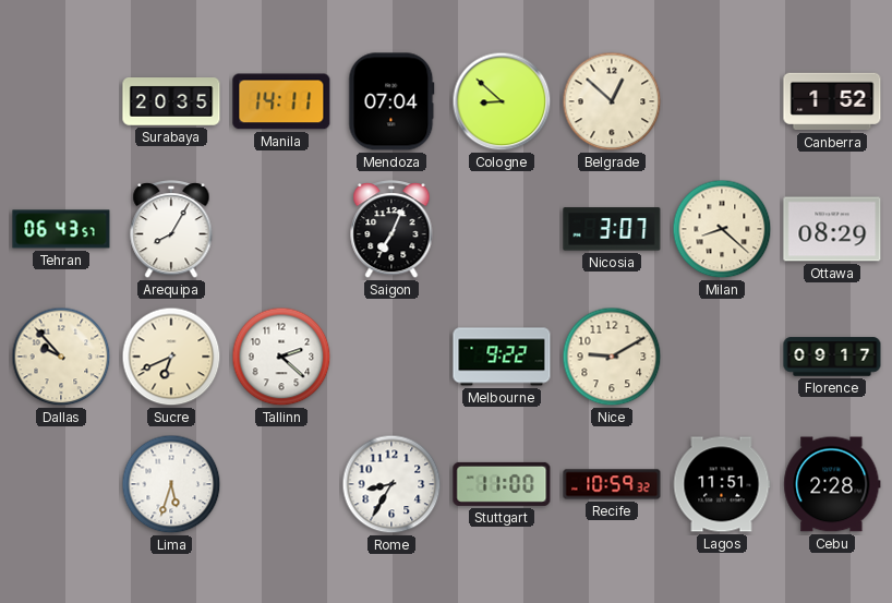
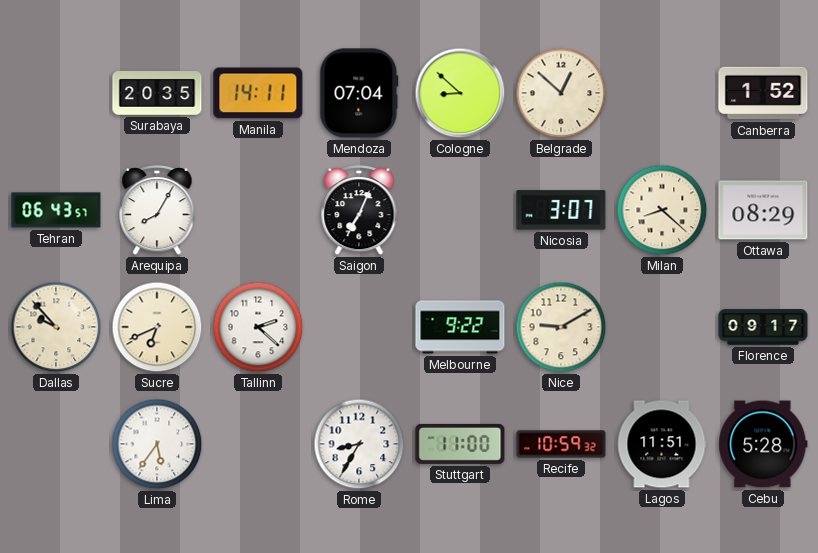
Lima: 5:33 -> 5:36 (157, 444)
Cebu: 2:28 -> 5:28 (763, 444)
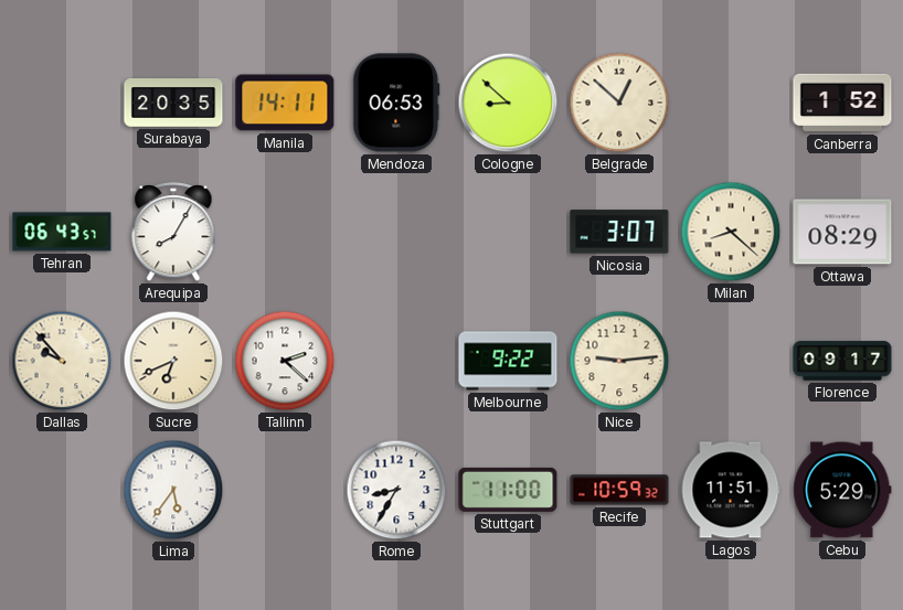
Mendoza: 07:04 -> 06:53 (396, 103)
Saigon: 7:04 -> none (359, 211)
Nice: 9:10 -> 9:14 (619, 361)
Cebu: 5:28 -> 5:29 (842, 490)
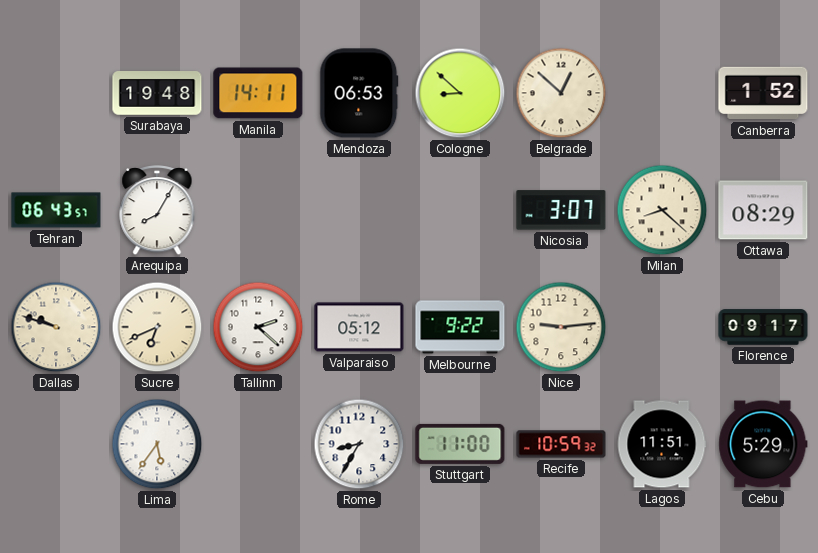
Surabaya: 20:35 -> 19:48 (157, 94)
Dallas: 9:53 -> 9:48 (56, 327)
Valparaiso: none -> 05:12 (359, 327)
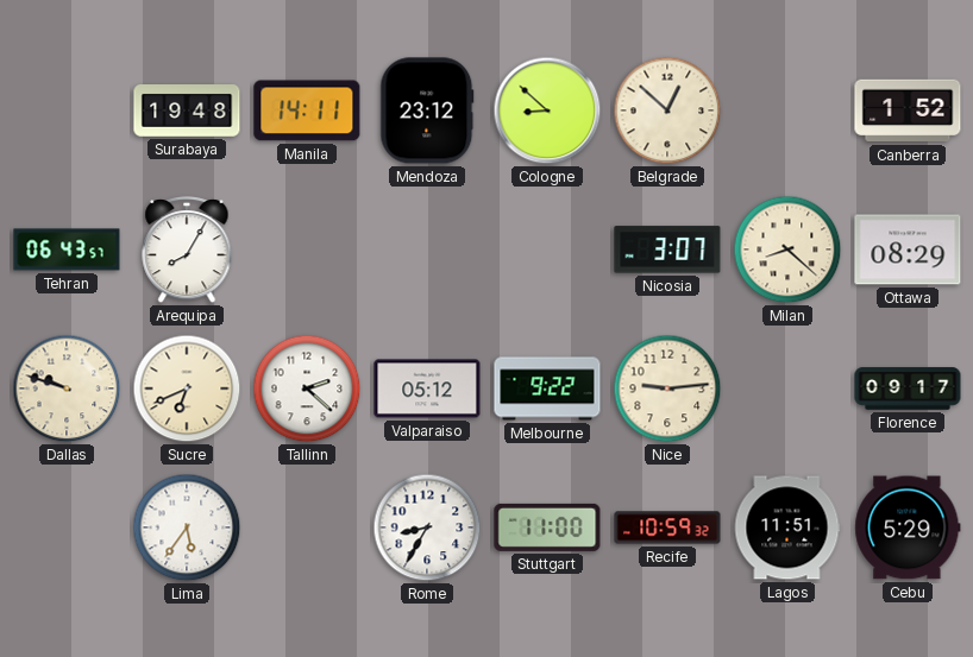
Mendoza: 06:53 -> 23:12 (427, 110)
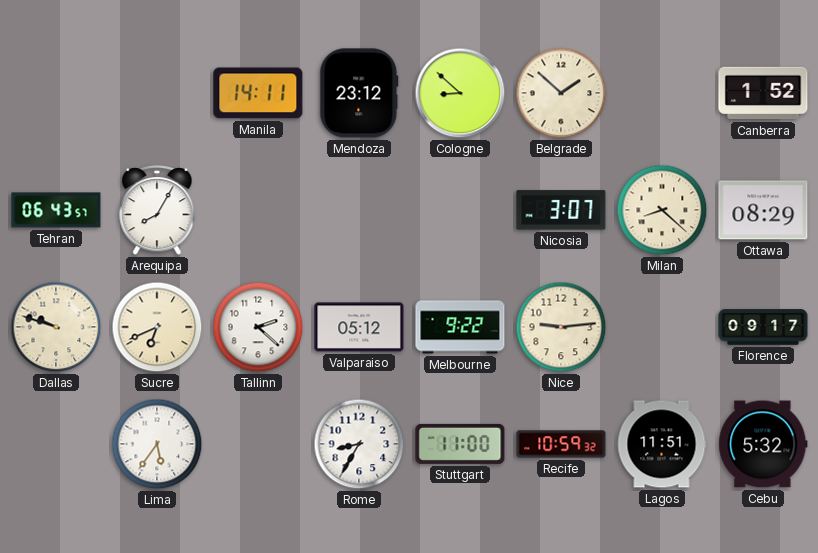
Surabaya: 19:48 -> none (187, 112)
Belgrade: 12:52 -> 1:52 (561, 93)
Cebu: 5:29 -> 5:32 (763, 444)
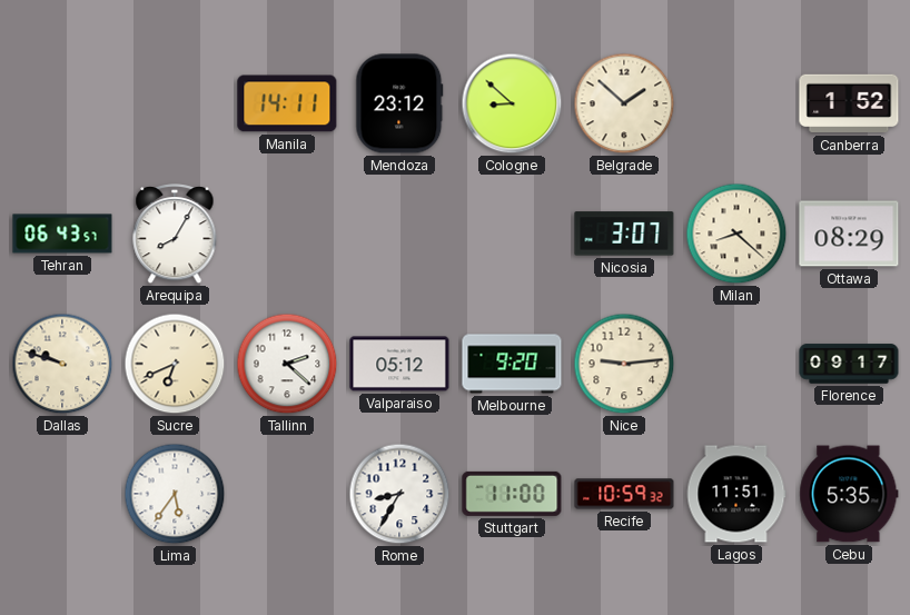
Melbourne: 9:22 -> 9:20 (512, 364)
Cebu: 5:32 -> 5:35 (849, 494)
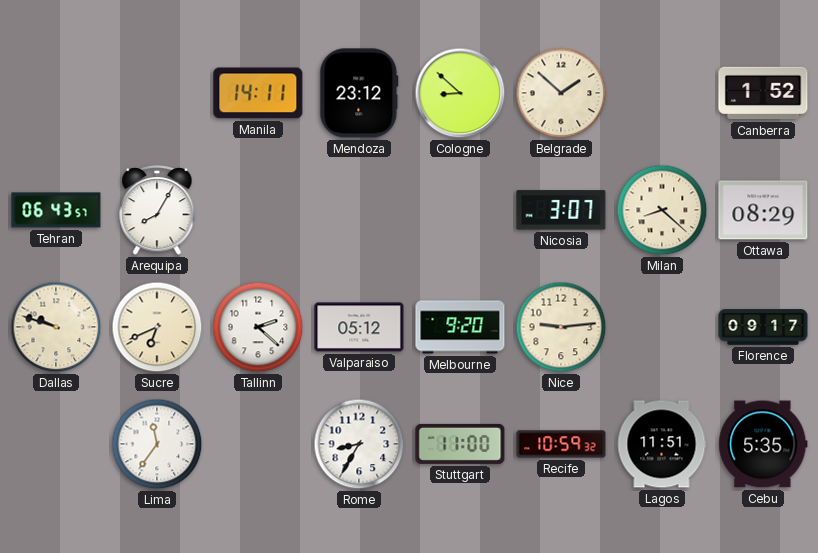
Lima: 5:36 -> 11:36 (157, 444)
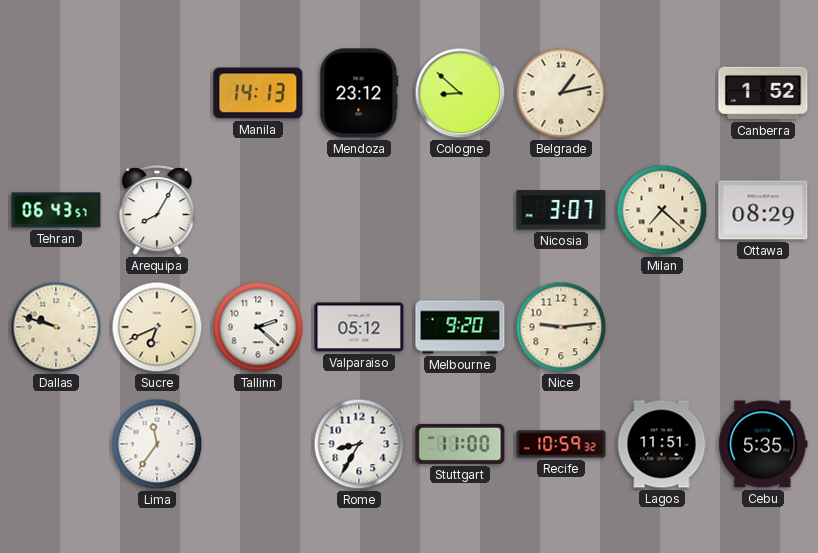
Manila: 14:11 -> 14:13 (258, 93)
Belgrade: 1:52 -> 1:13 (561, 93)
Milan: 8:22 -> 7:22 (662, 210)
Florence: 09:17 -> none (763, 327)
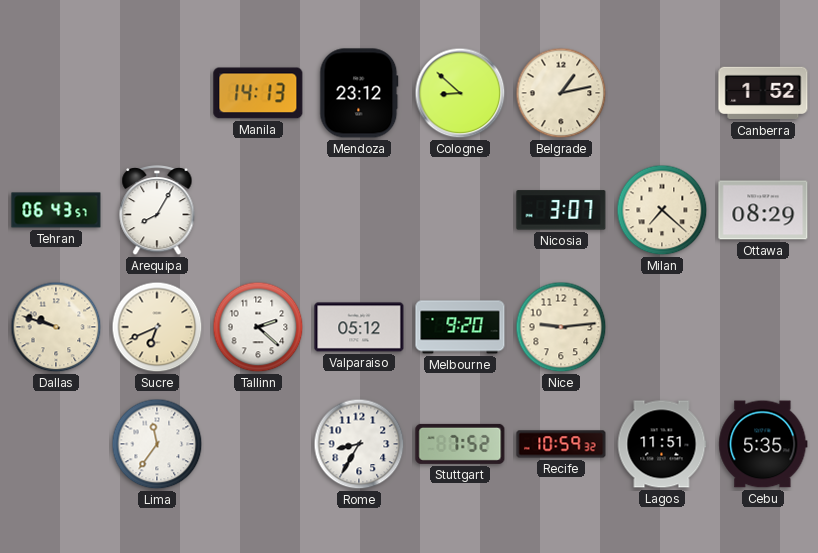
Stuttgart: 11:00 -> 7:52 (460, 444)
